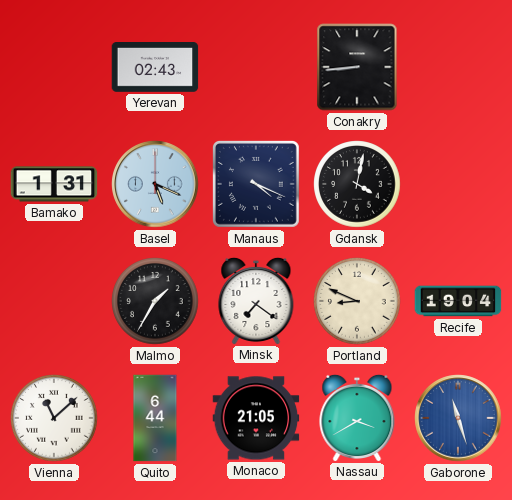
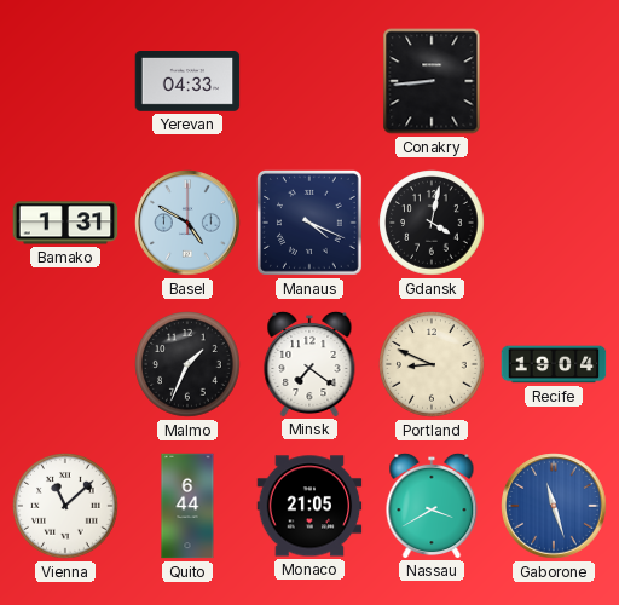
Yerevan: 02:43 -> 04:33 (187, 82)
Basel: 5:19 -> 4:50 (187, 223)
Malmo: 1:35 -> 1:34 (187, 364)
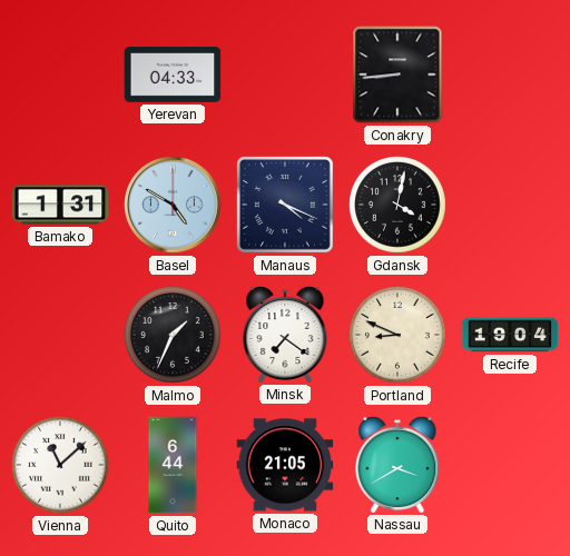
Gaborone: 11:27 -> none (554, 506)
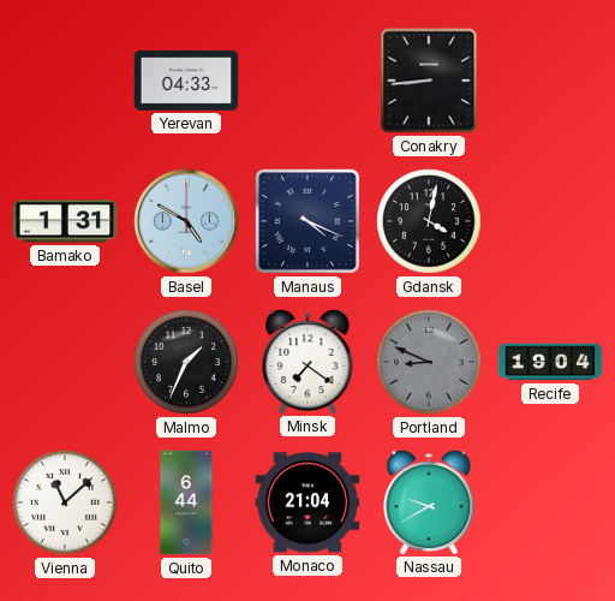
Portland dial: cream -> grey (429, 362)
Monaco: 21:05 -> 21:04 (307, 502)
Nassau: 3:40 -> 9:40 (429, 501)
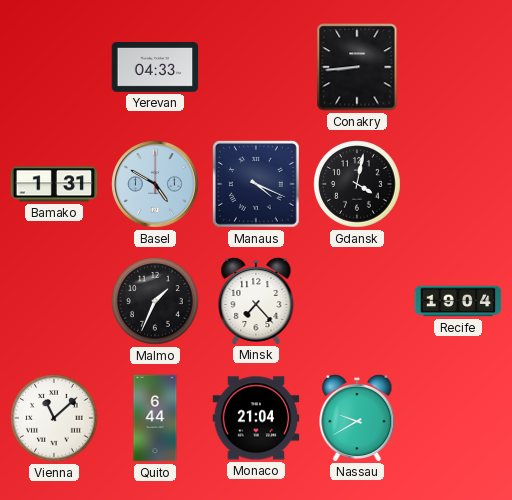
Minsk: 7:21 -> 7:23 (256, 300)
Portland: 8:49 -> none (429, 362)
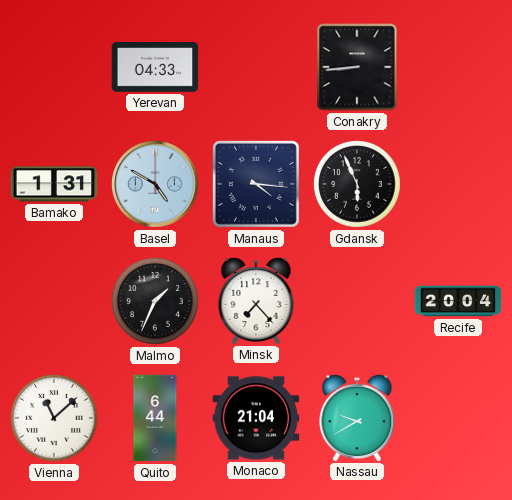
Manaus: 4:19 -> 4:16 (256, 184)
Gdansk: 4:02 -> 5:56 (357, 184)
Recife: 19:04 -> 20:04 (458, 301)
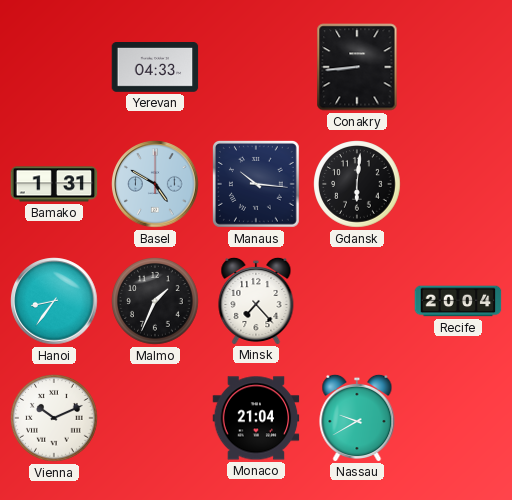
Manaus: 4:16 -> 10:16 (256, 184)
Gdansk: 5:56 -> 6:01 (357, 184)
Hanoi: none -> 8:36 (54, 301)
Vienna: 11:08 -> 10:11 (54, 418)
Quito: 6:44 -> none (155, 418)
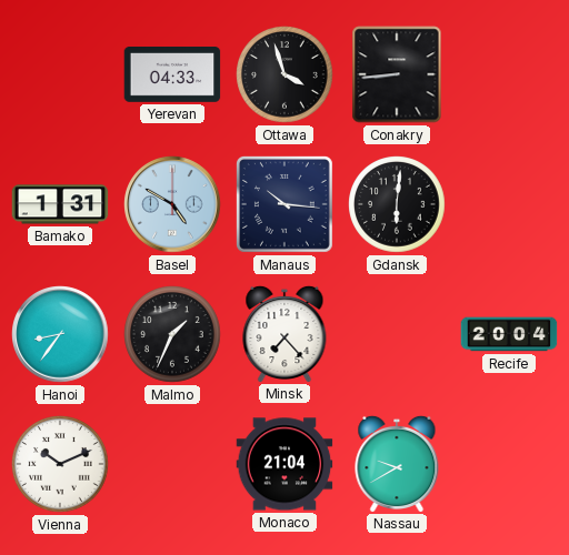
Ottawa: none -> 3:57 (284, 74)
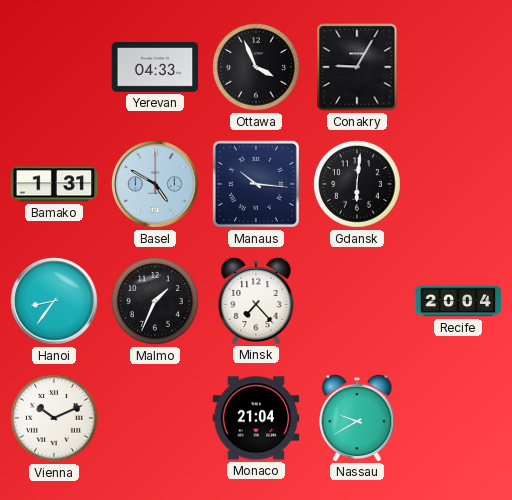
Ottawa: 3:57 -> 3:56 (256, 67)
Conakry: 8:44 -> 9:05 (357, 67)
